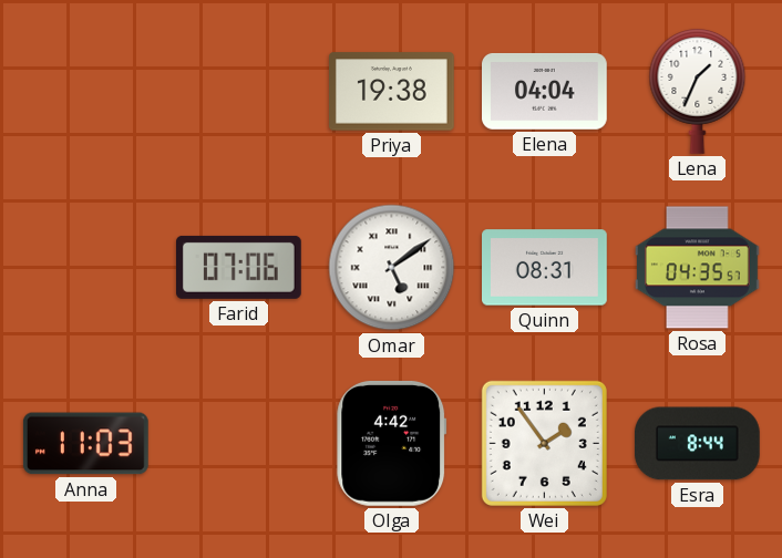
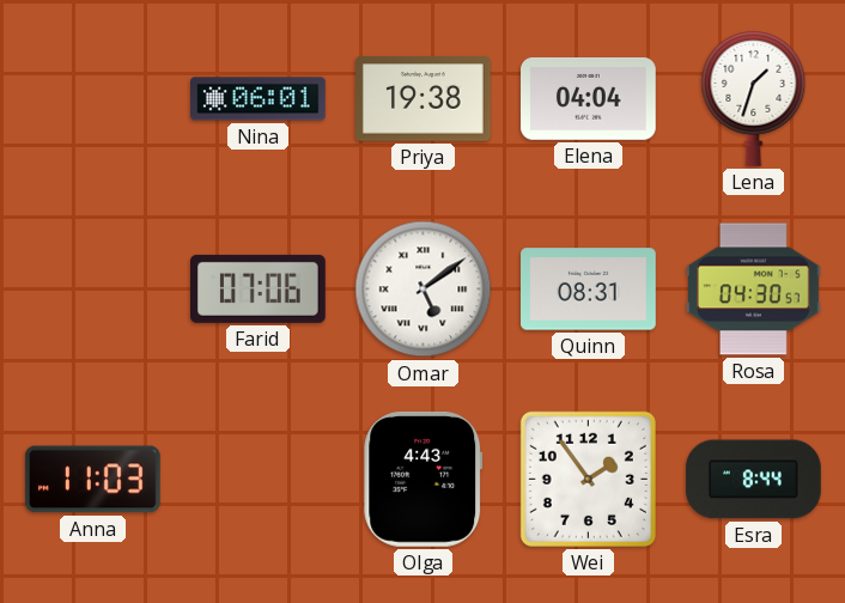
Nina: none -> 06:01 (259, 99)
Lena: 1:34 -> 1:33 (754, 98)
Rosa: 04:35 -> 04:30 (754, 290)
Olga: 4:42 -> 4:43 (424, 479)
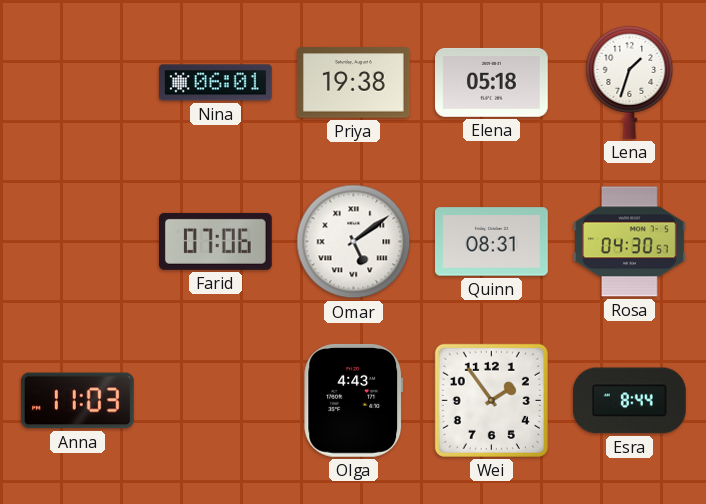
Elena: 04:04 -> 05:18 (492, 82)
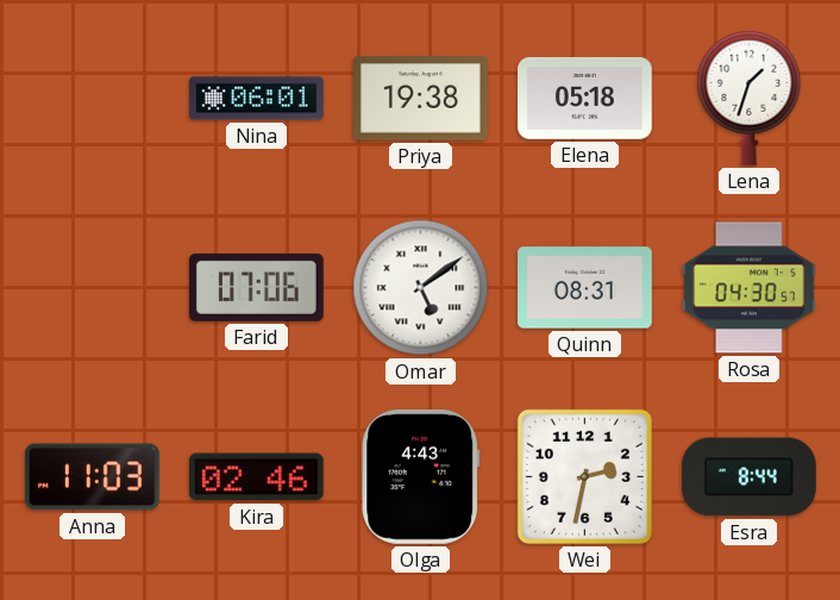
Kira: none -> 02:46 (256, 477)
Wei: 1:54 -> 2:32 (584, 476)
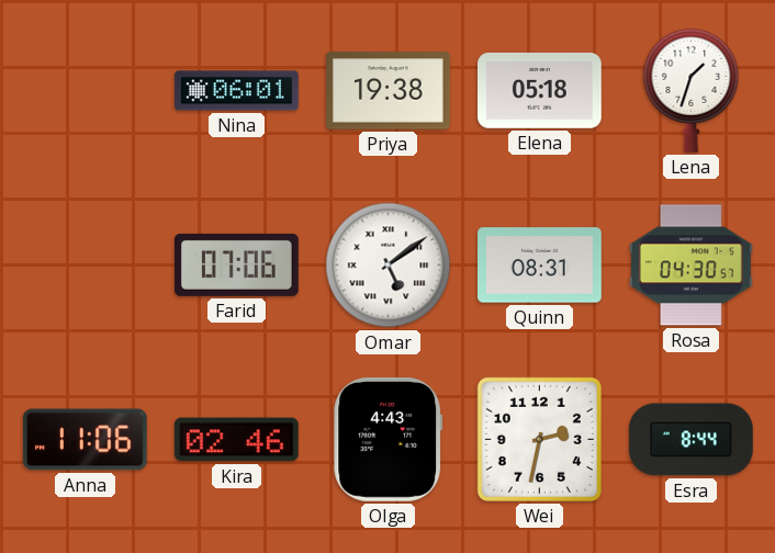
Anna: 11:03 -> 11:06 (85, 440)
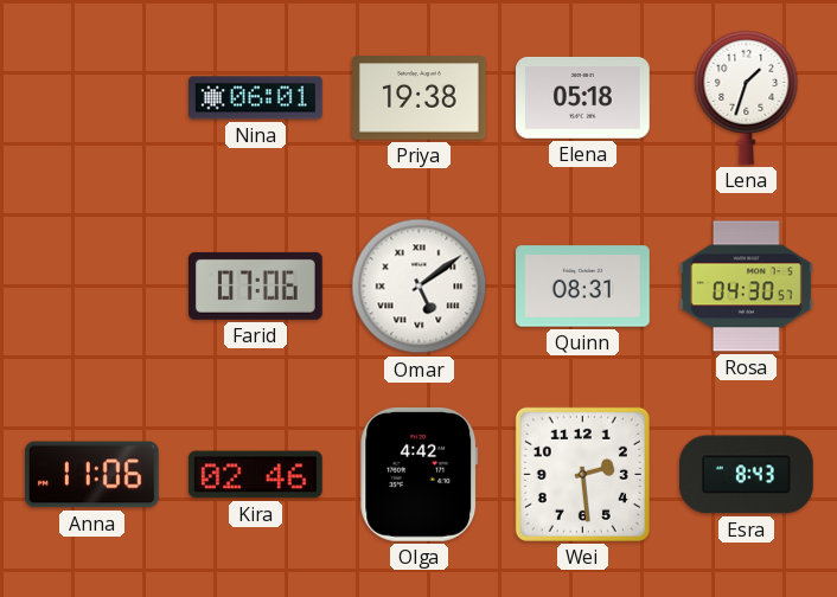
Olga: 4:43 -> 4:42 (420, 474)
Wei: 2:32 -> 2:29 (582, 474)
Esra: 8:44 -> 8:43 (746, 475)
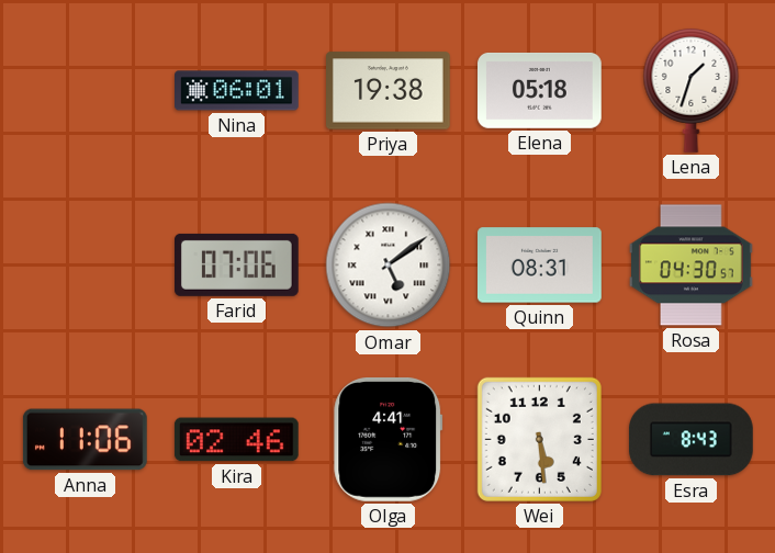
Olga: 4:42 -> 4:41 (389, 439)
Wei: 2:29 -> 5:29 (539, 439)
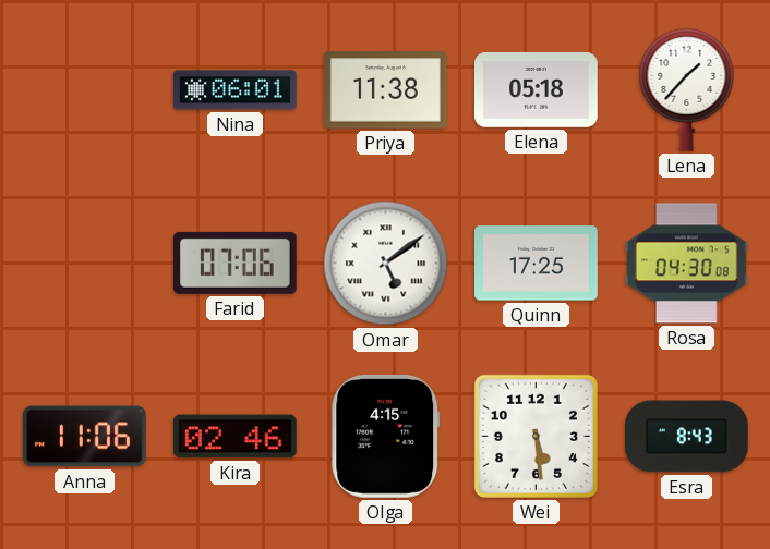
Priya: 19:38 -> 11:38 (386, 90)
Lena: 1:33 -> 1:37 (687, 89)
Quinn: 08:31 -> 17:25 (537, 264)
Rosa: 04:30:57 -> 04:30:08 (687, 264)
Olga: 4:41 -> 4:15 (386, 436)
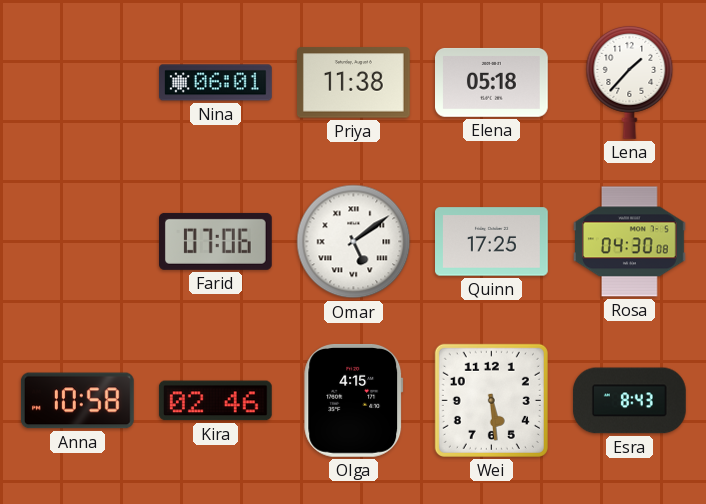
Anna: 11:06 -> 10:58 (77, 401)
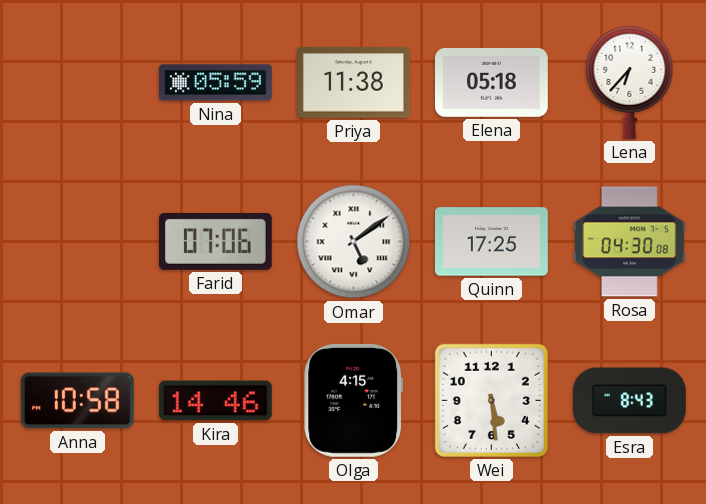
Nina: 06:01 -> 05:59 (216, 83)
Lena: 1:37 -> 6:37 (630, 82)
Kira: 02:46 -> 14:46 (215, 401)
